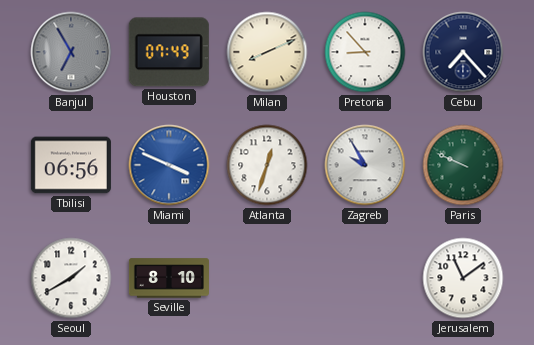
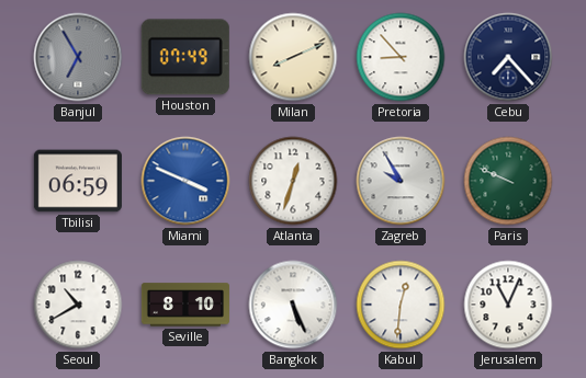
Tbilisi: 06:56 -> 06:59 (78, 181)
Seoul: 1:40 -> 10:40 (78, 305)
Bangkok: none -> 5:26 (293, 305)
Kabul: none -> 12:31 (401, 305)
Jerusalem: 11:09 -> 11:04 (508, 305)
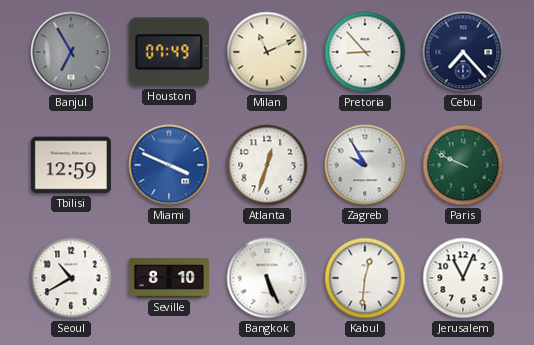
Milan: 8:11 -> 11:11 (267, 52)
Tbilisi: 06:59 -> 12:59 (71, 165)
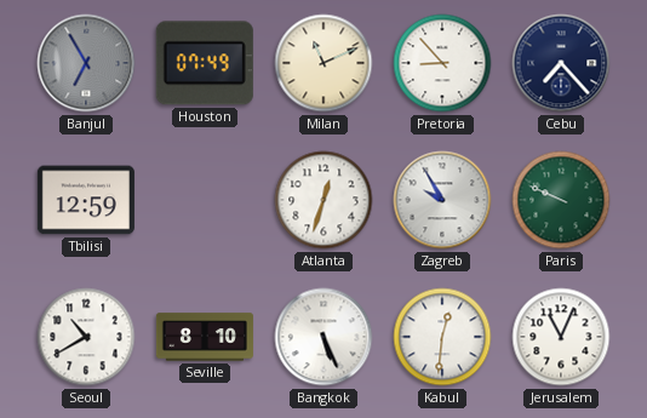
Miami: 3:49 -> none (169, 165)
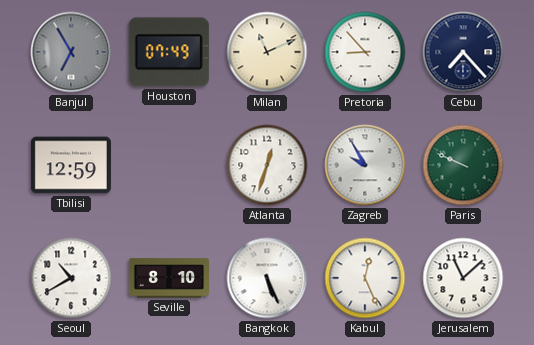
Kabul: 12:31 -> 12:26 (365, 278)
Jerusalem: 11:04 -> 11:08 (463, 278)
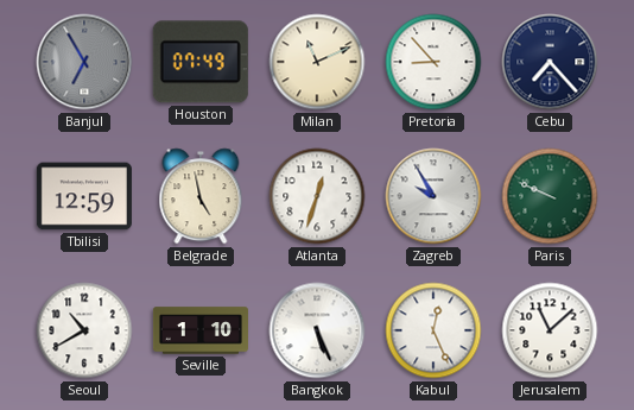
Belgrade: none -> 4:58 (201, 196)
Seville: 8:10 -> 1:10 (201, 330)
